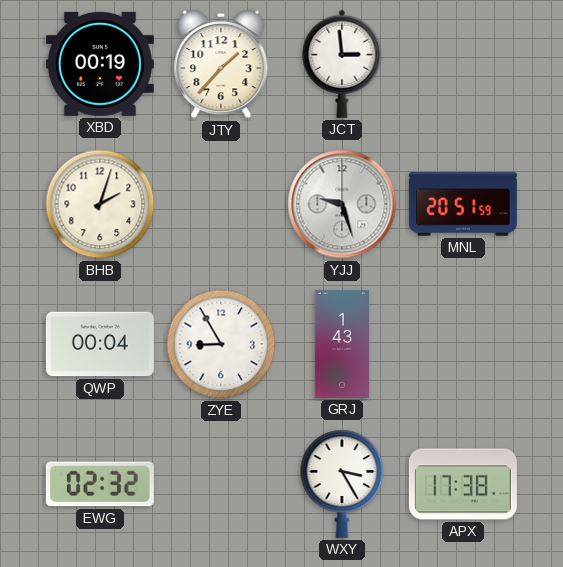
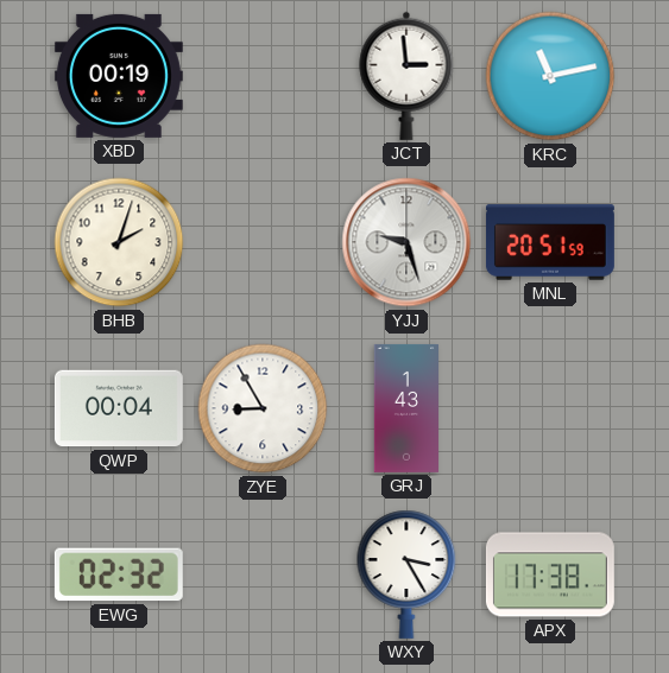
JTY: 1:37 -> none (221, 65)
KRC: none -> 11:13 (550, 76)
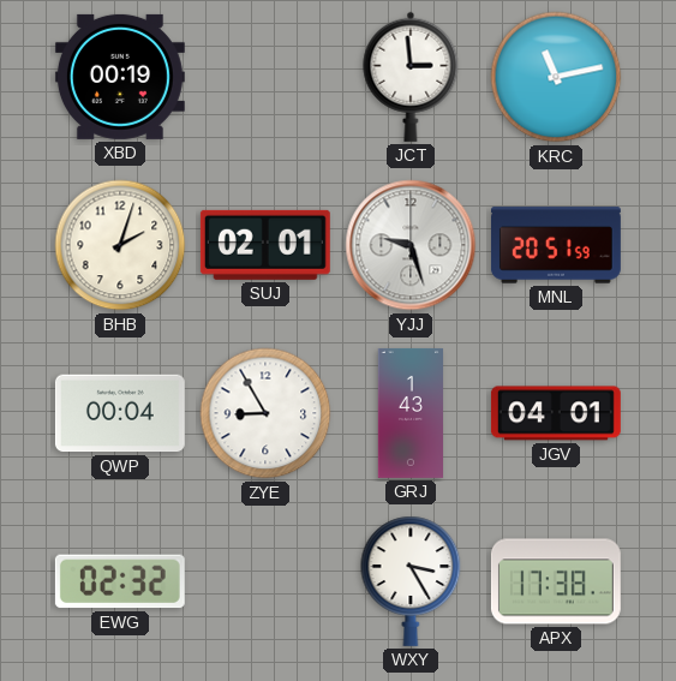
SUJ: none -> 02:01 (265, 245)
JGV: none -> 04:01 (556, 413)
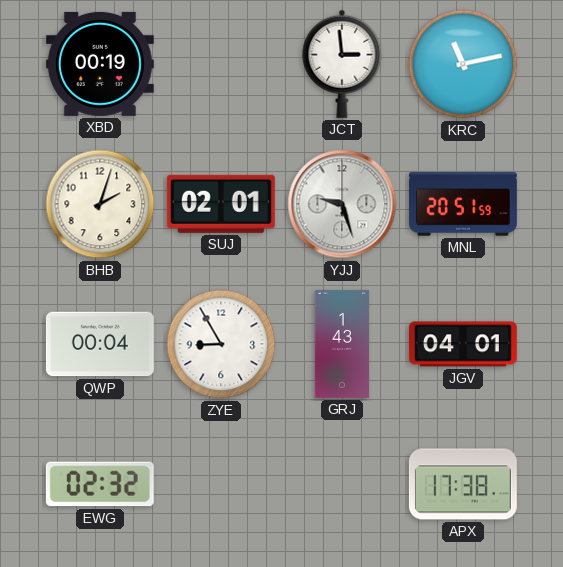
WXY: 3:25 -> none (411, 581)
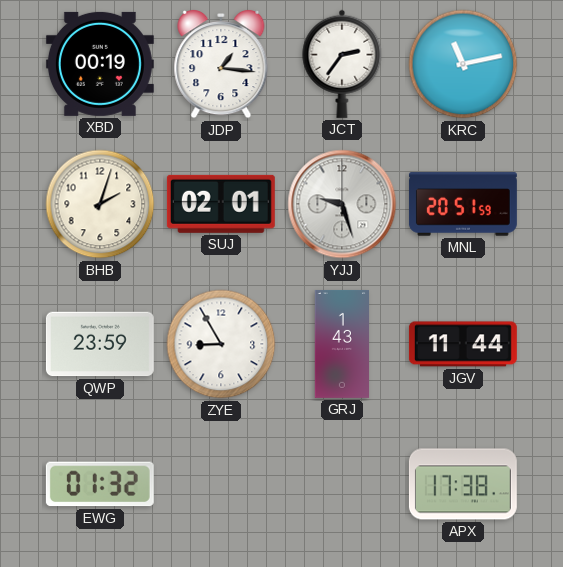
JDP: none -> 1:16 (221, 65)
JCT: 2:59 -> 2:36 (342, 64)
QWP: 00:04 -> 23:59 (100, 344)
JGV: 04:01 -> 11:44 (463, 344)
EWG: 02:32 -> 01:32 (100, 484)
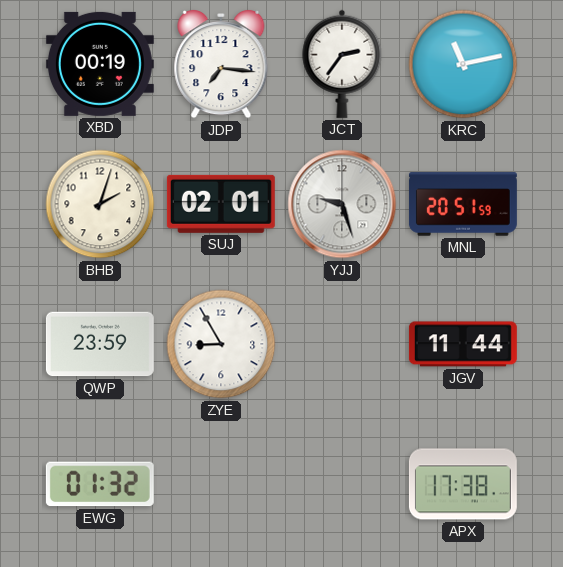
JDP: 1:16 -> 7:16 (221, 65)
GRJ: 1:43 -> none (342, 344)
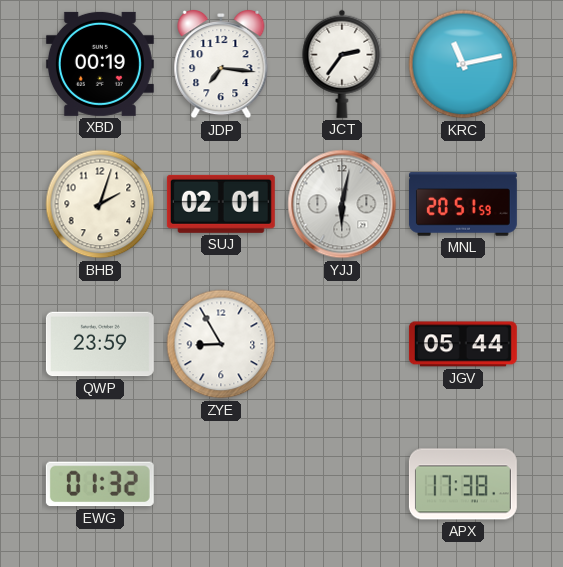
YJJ: 9:27 -> 6:02 (342, 204)
JGV: 11:44 -> 05:44 (463, 344)
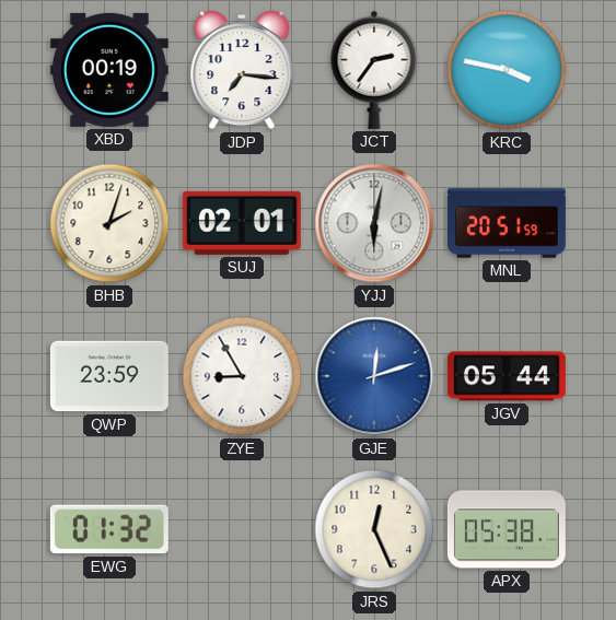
KRC: 11:13 -> 3:47 (507, 70)
GJE: none -> 12:12 (374, 376)
JRS: none -> 12:26 (374, 529)
APX: 17:38 -> 05:38 (507, 529)
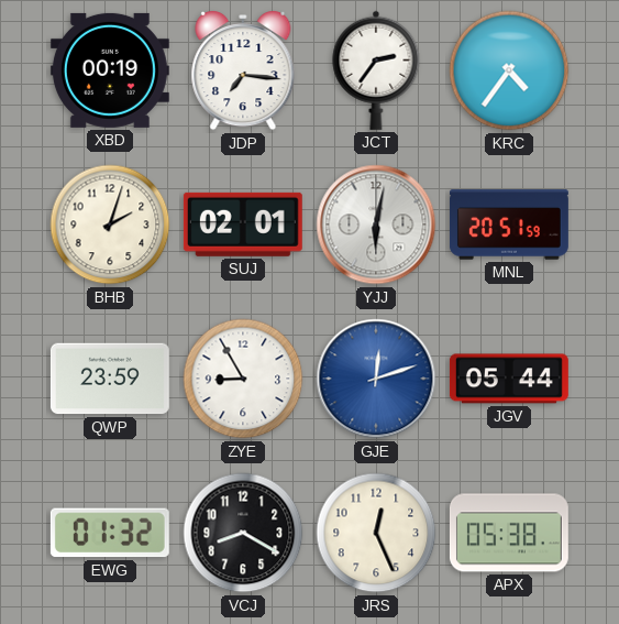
KRC: 3:47 -> 4:36 (509, 70)
VCJ: none -> 8:20 (243, 533)
